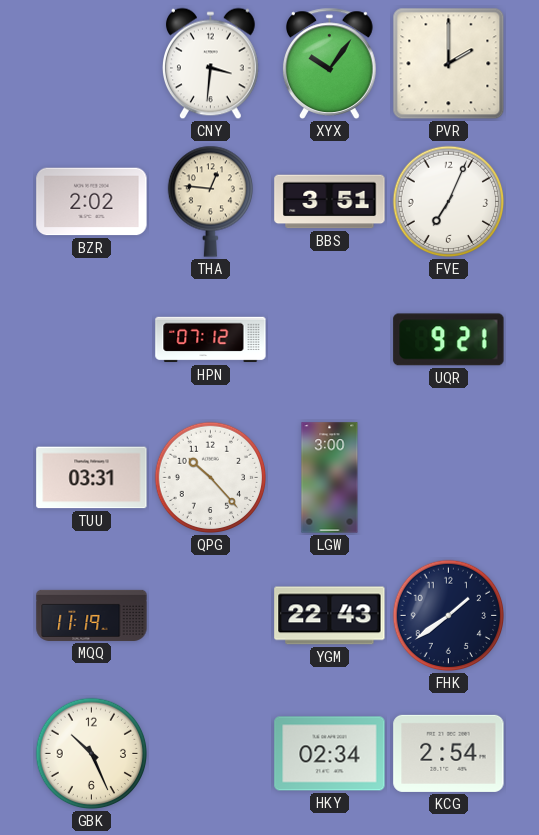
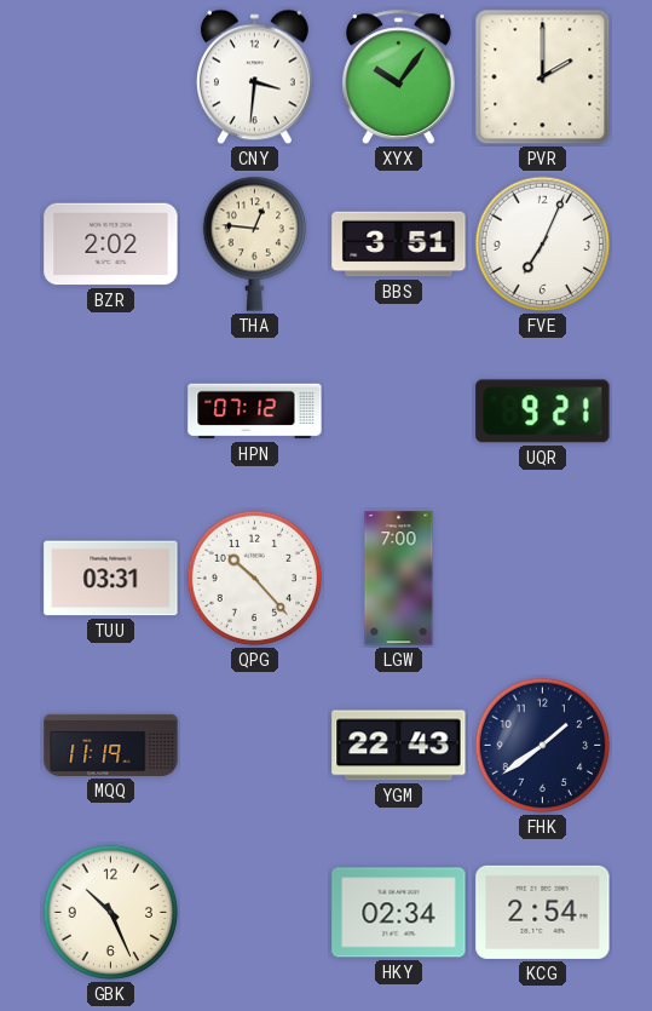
LGW: 3:00 -> 7:00 (399, 579)
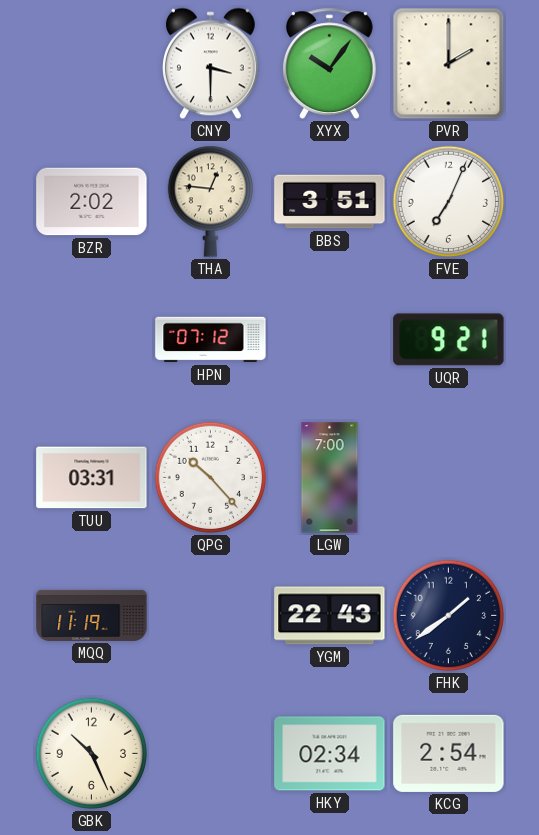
CNY: 3:31 -> 3:30 (211, 64)
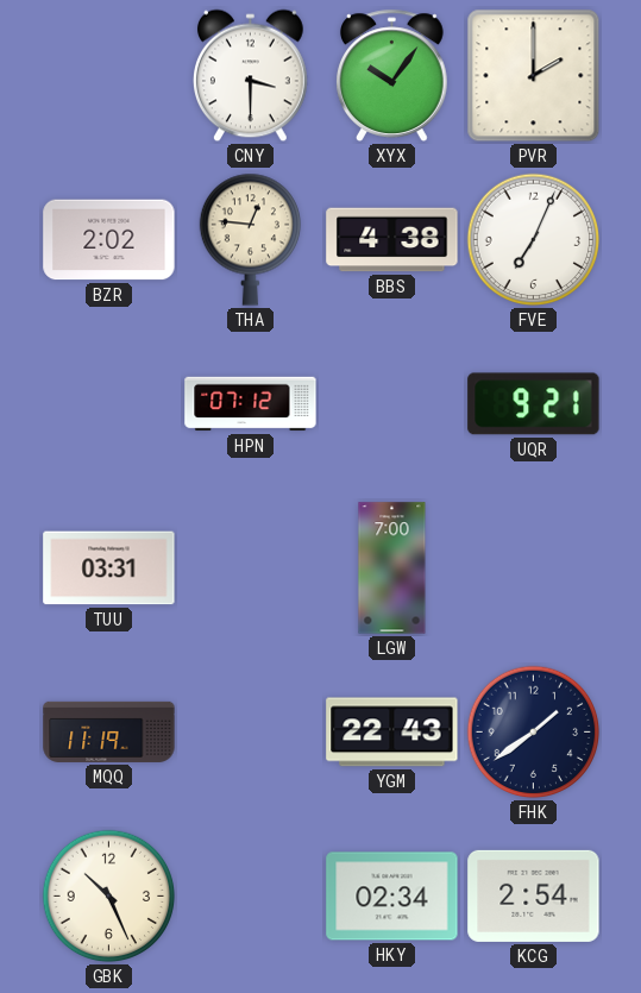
BBS: 3:51 -> 4:38 (392, 240)
QPG: 10:23 -> none (211, 478)
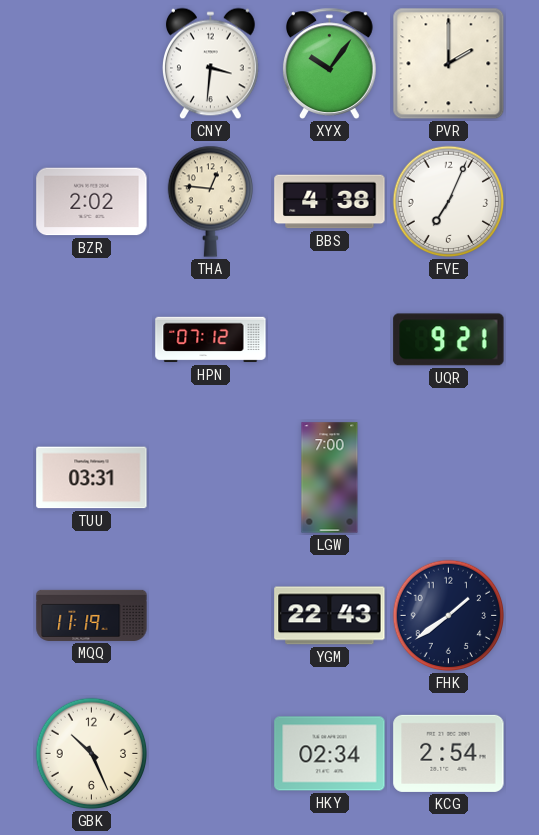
CNY: 3:30 -> 3:31 (211, 64)
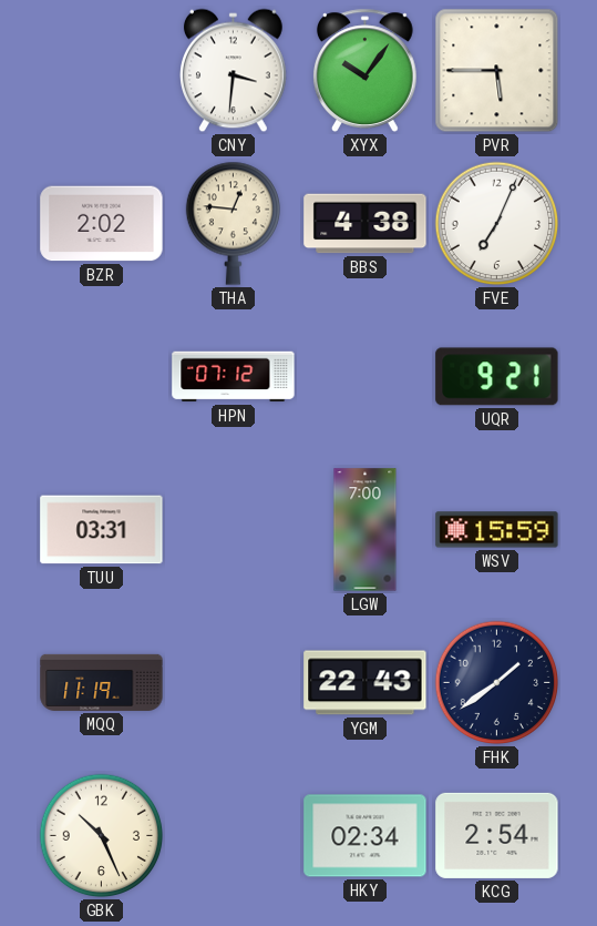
PVR: 2:00 -> 5:45 (497, 71)
WSV: none -> 15:59 (497, 530)
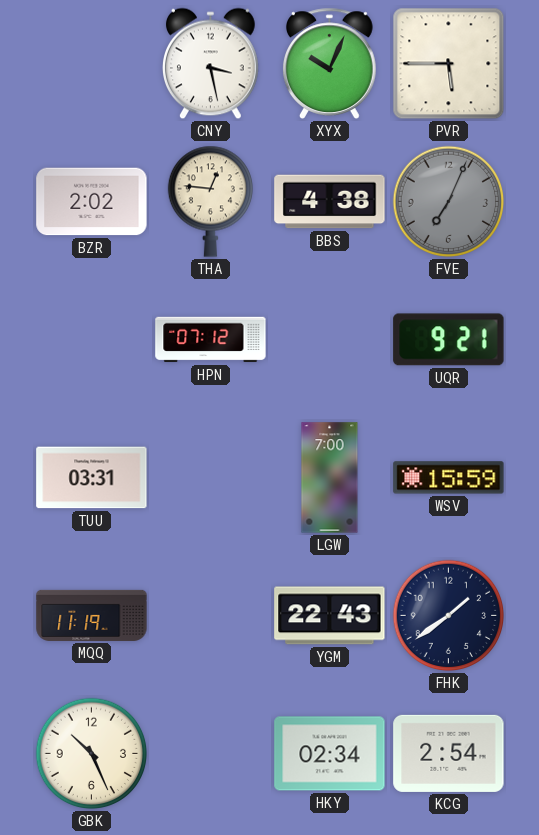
CNY: 3:31 -> 3:28 (211, 64)
XYX: 10:06 -> 10:04 (330, 63)
FVE dial: white -> grey (449, 202)
